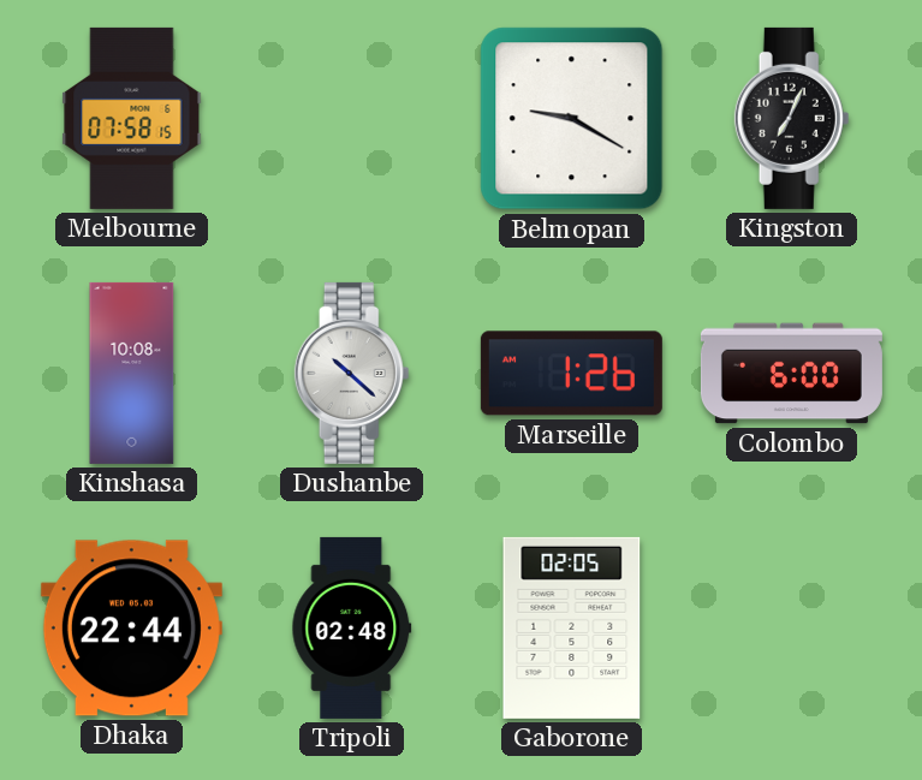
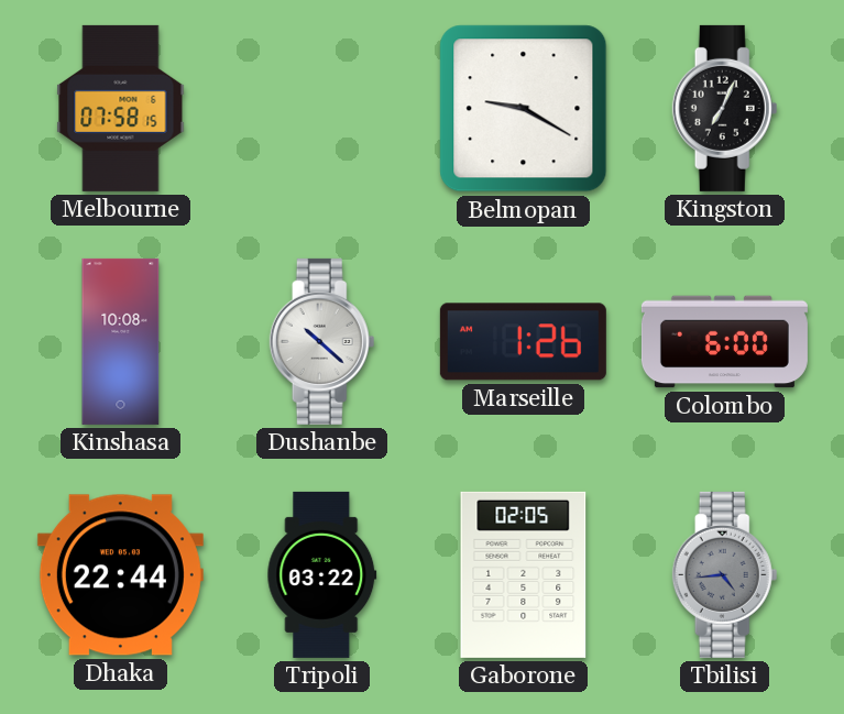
Tripoli: 02:48 -> 03:22 (322, 574)
Tbilisi: none -> 4:44 (725, 574)
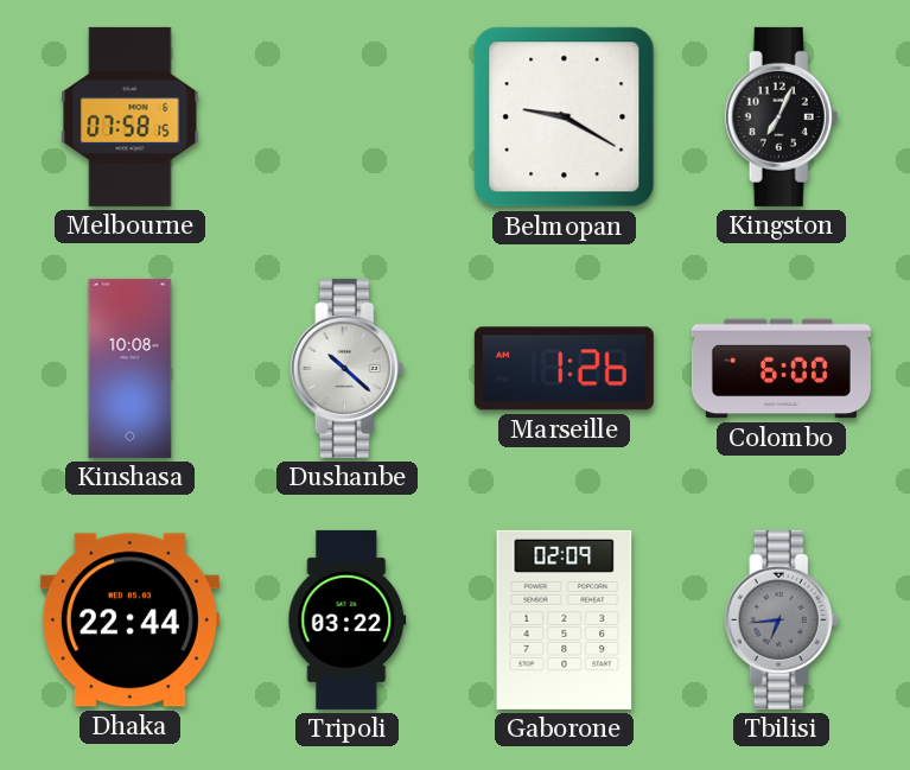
Gaborone: 02:05 -> 02:09 (565, 619)
Tbilisi: 4:44 -> 6:44 (782, 619)
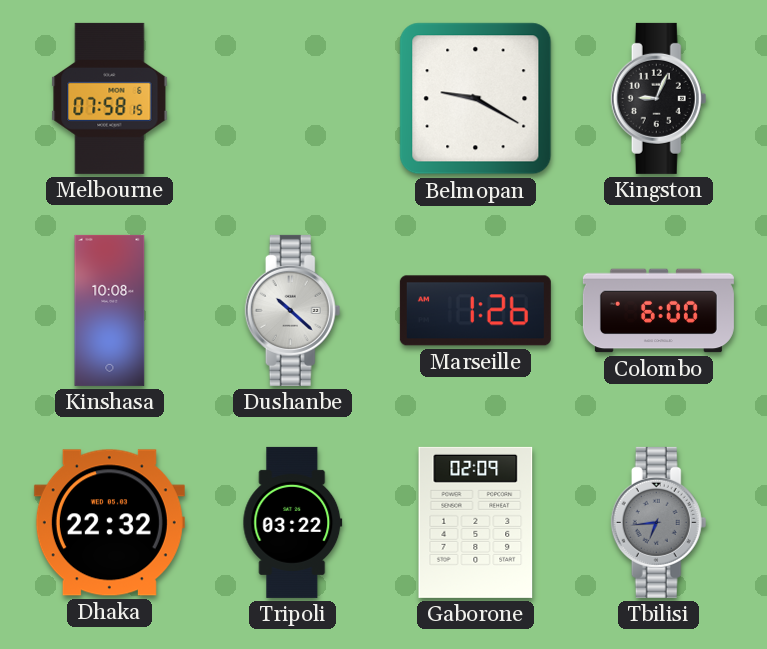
Kingston: 7:04 -> 9:04 (659, 98)
Dhaka: 22:44 -> 22:32 (109, 523)
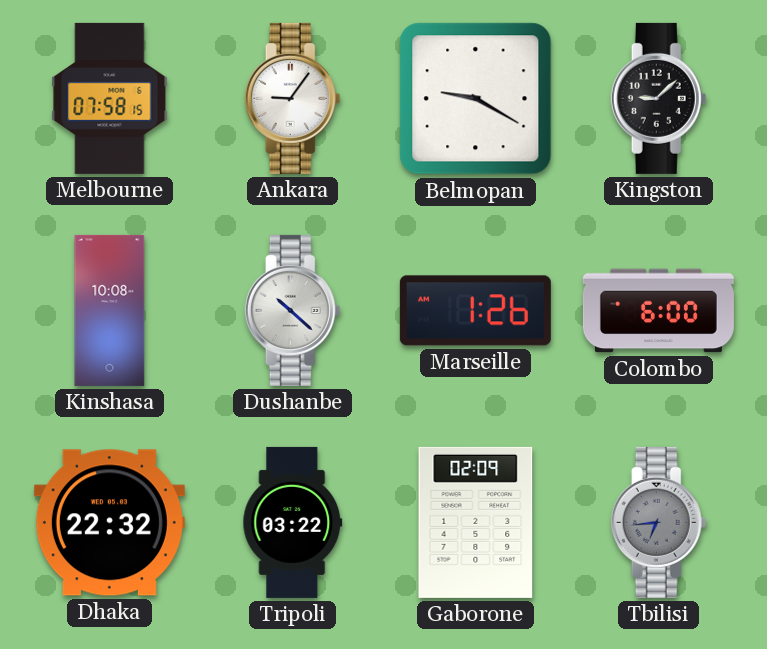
Ankara: none -> 9:06 (293, 98)
Kingston: 9:04 -> 9:08 (659, 98)
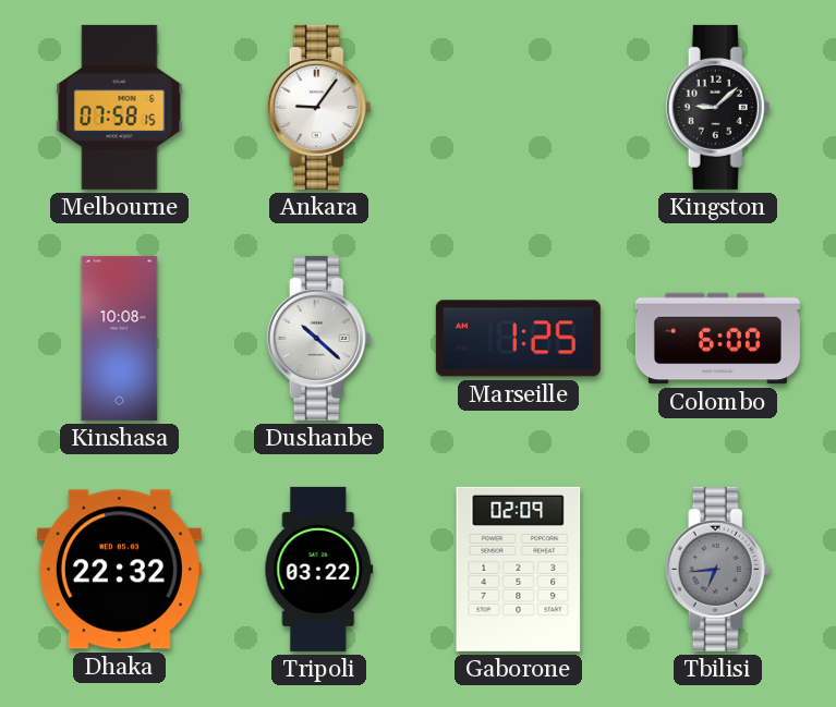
Belmopan: 9:20 -> none (476, 99)
Marseille: 1:26 -> 1:25 (518, 339)
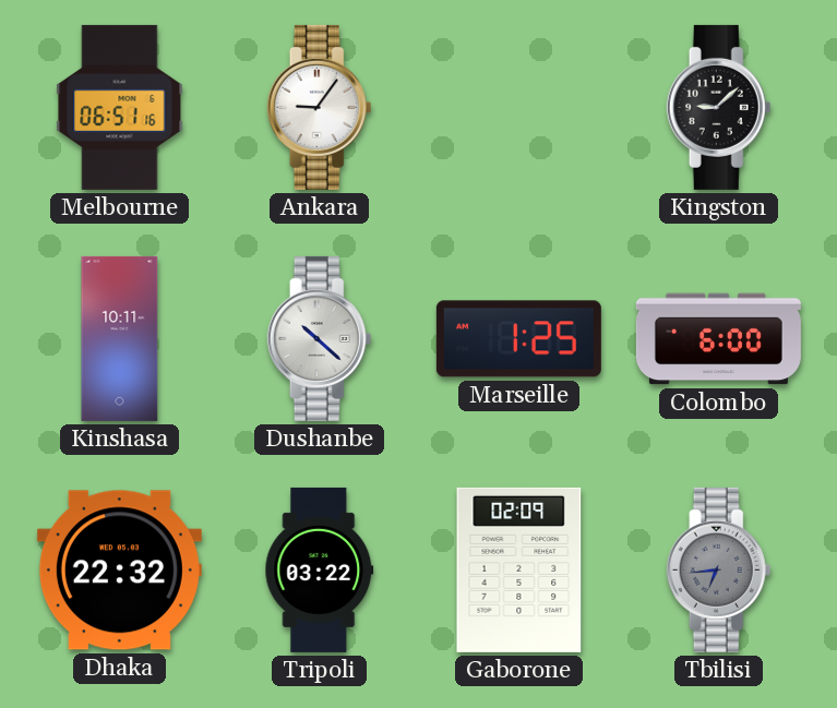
Melbourne: 07:58 -> 06:51 (120, 107)
Kinshasa: 10:08 -> 10:11 (120, 338)
